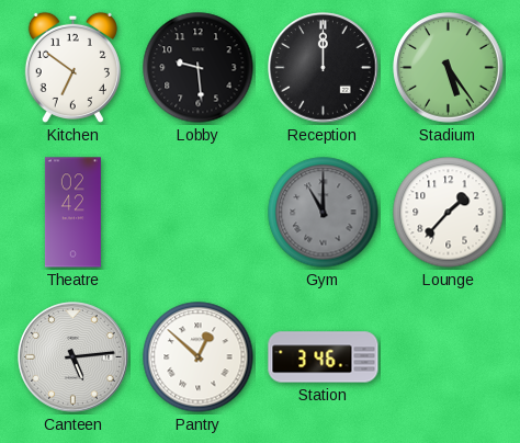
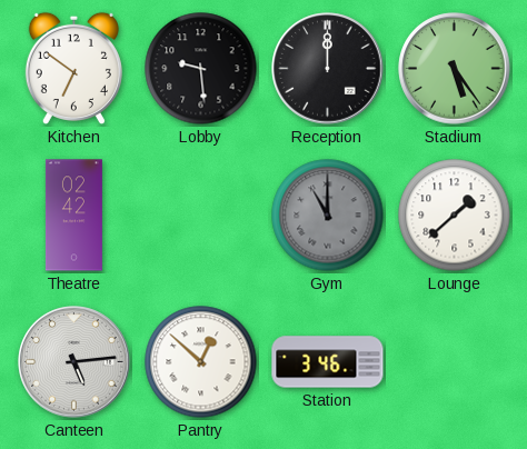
Lounge: 1:37 -> 1:38 (455, 216)
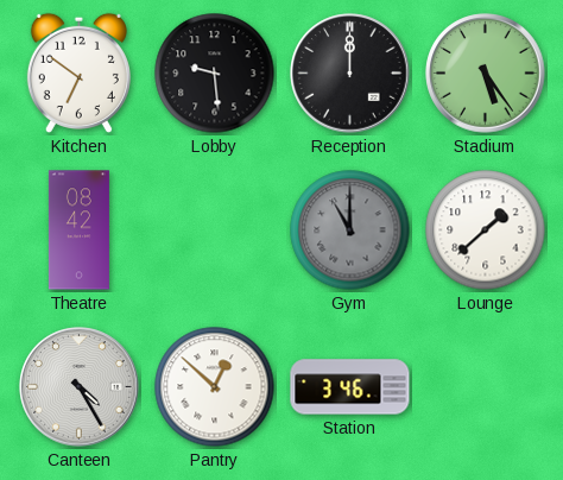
Theatre: 02:42 -> 08:42 (78, 230)
Canteen: 5:14 -> 4:25 (80, 387)
